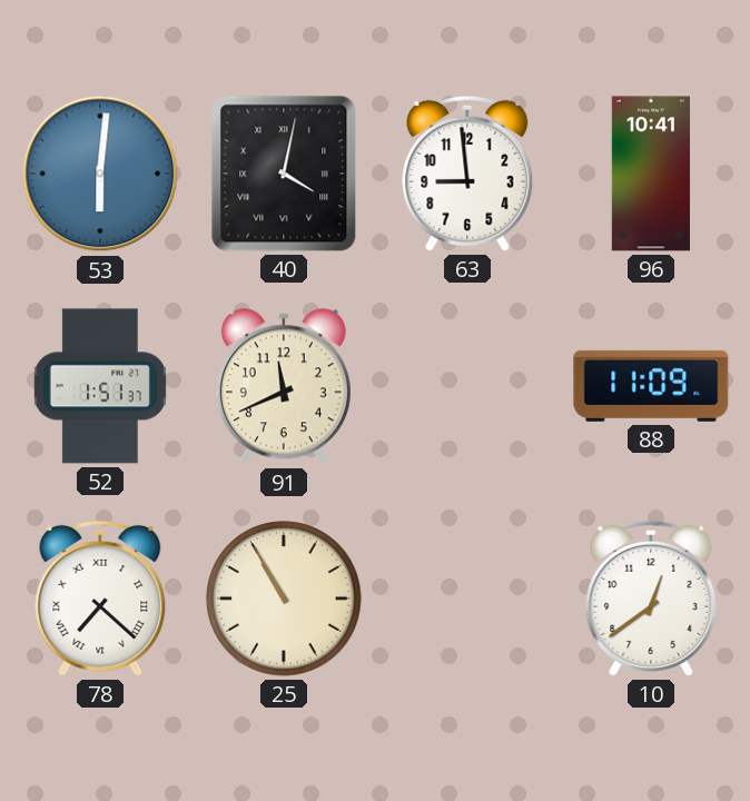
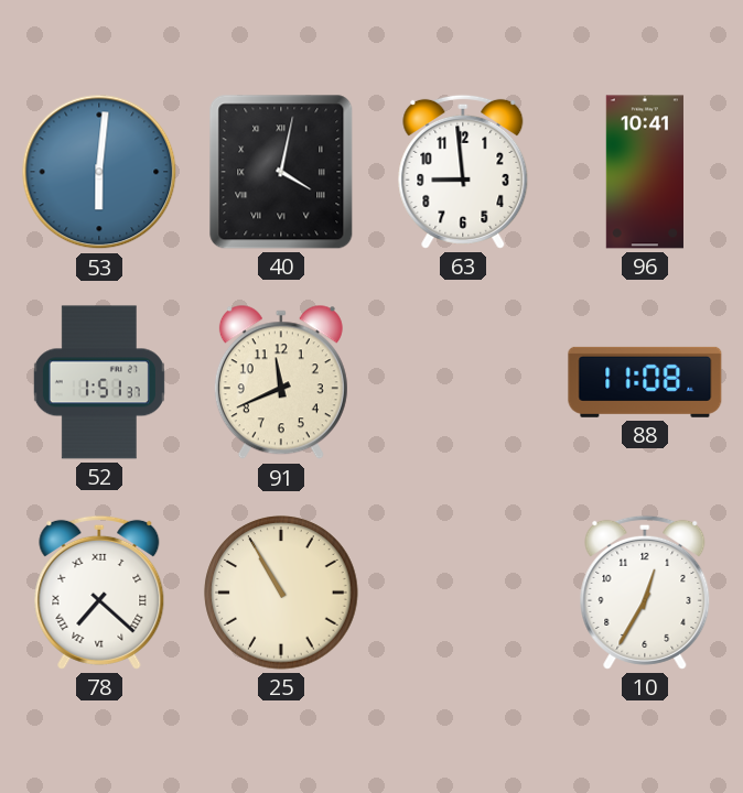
88: 11:09 -> 11:08 (645, 382)
10: 12:39 -> 12:35 (645, 593)
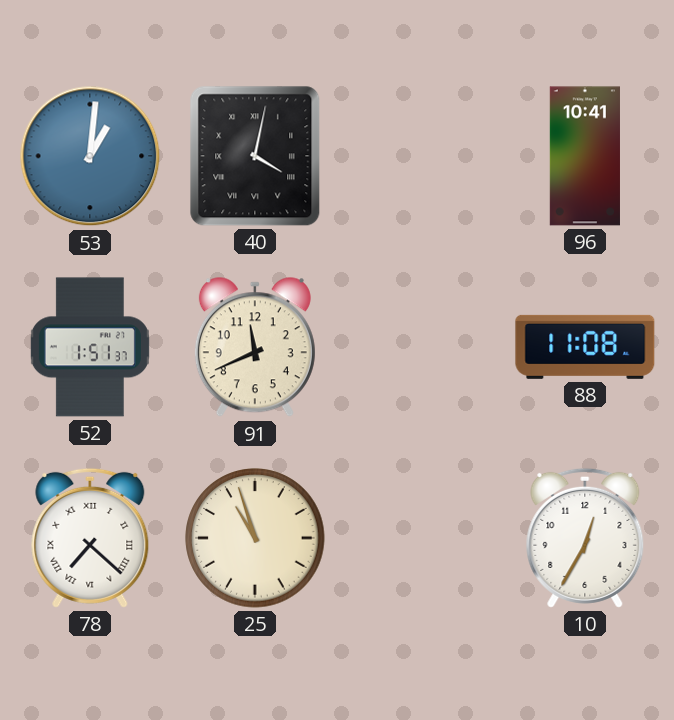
53: 6:01 -> 1:01 (90, 156)
63: 8:59 -> none (463, 172)
25: 10:55 -> 10:57 (255, 538)
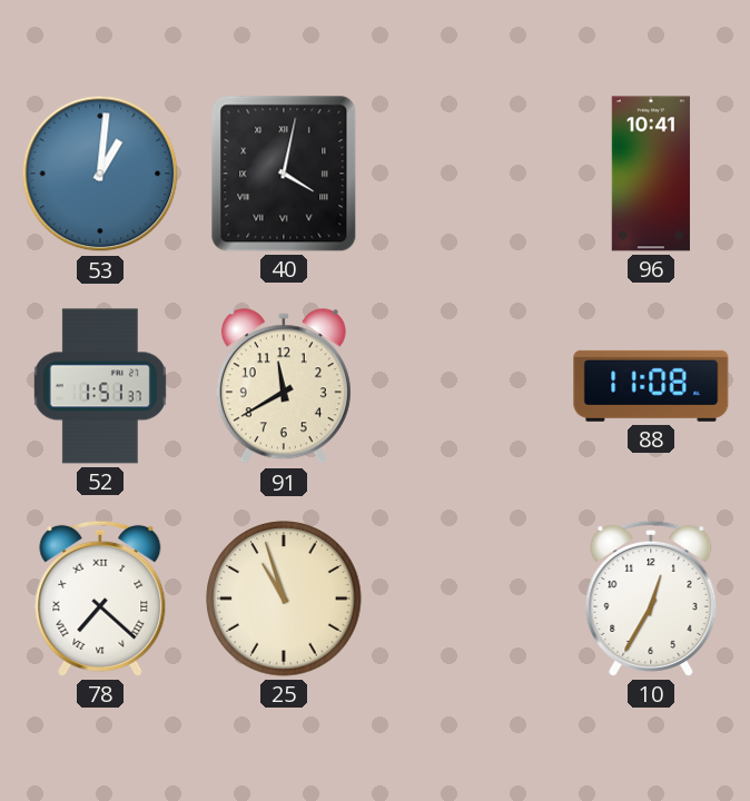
91: 11:41 -> 11:40 (284, 387)
